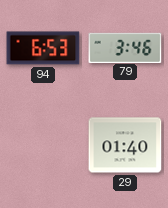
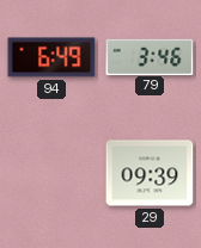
94: 6:53 -> 6:49 (51, 57)
29: 01:40 -> 09:39 (150, 173)
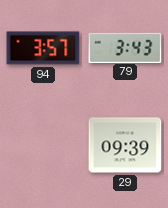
94: 6:49 -> 3:57 (43, 48)
79: 3:46 -> 3:43 (125, 47)
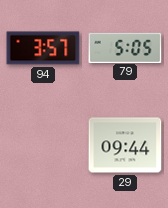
79: 3:43 -> 5:05 (125, 47)
29: 09:39 -> 09:44 (125, 145)
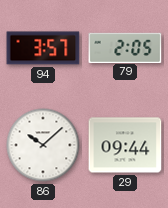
79: 5:05 -> 2:05 (125, 47)
86: none -> 10:08 (43, 145)
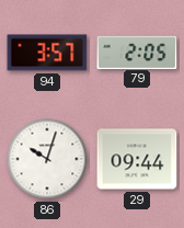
86: 10:08 -> 10:03 (47, 159)
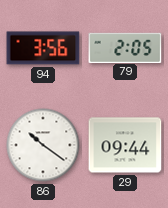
94: 3:57 -> 3:56 (43, 48)
86: 10:03 -> 10:21 (43, 145)
